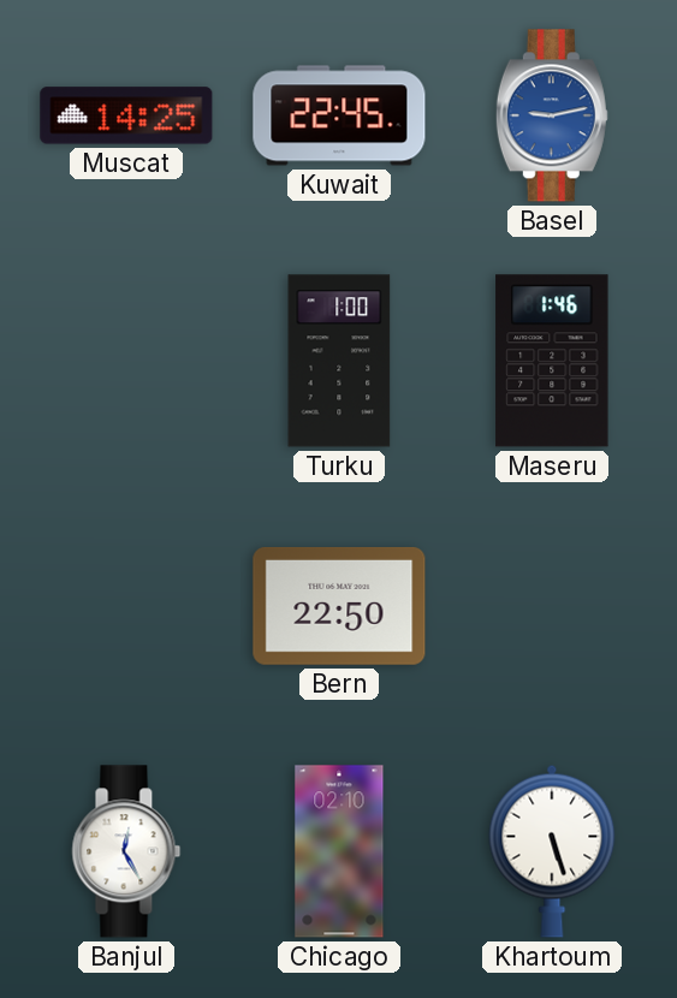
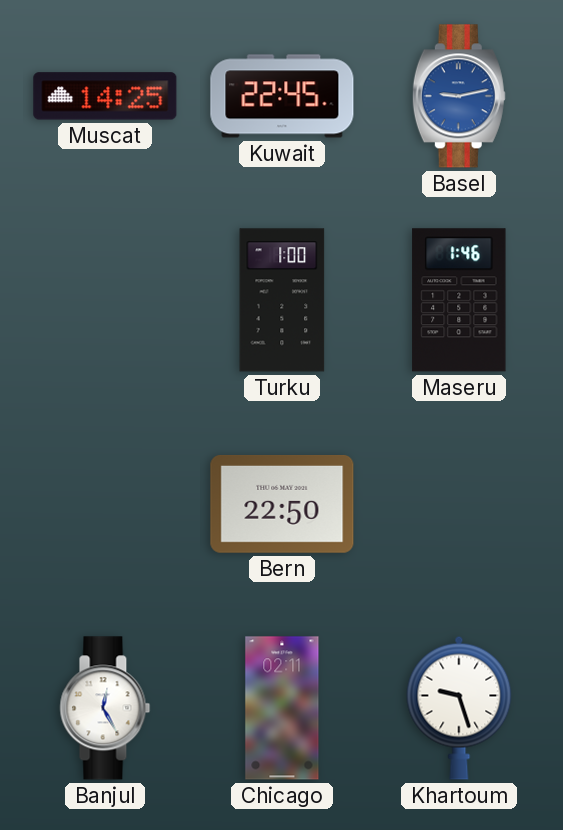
Chicago: 02:10 -> 02:11 (282, 708)
Khartoum: 5:27 -> 9:27 (459, 708)
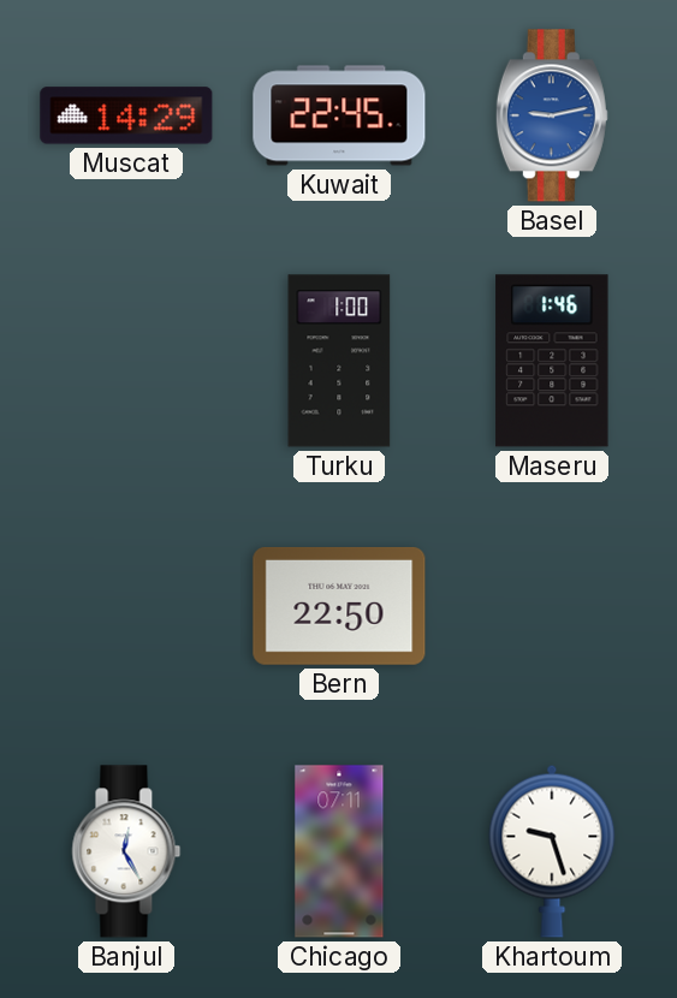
Muscat: 14:25 -> 14:29 (126, 115)
Chicago: 02:11 -> 07:11 (339, 851)
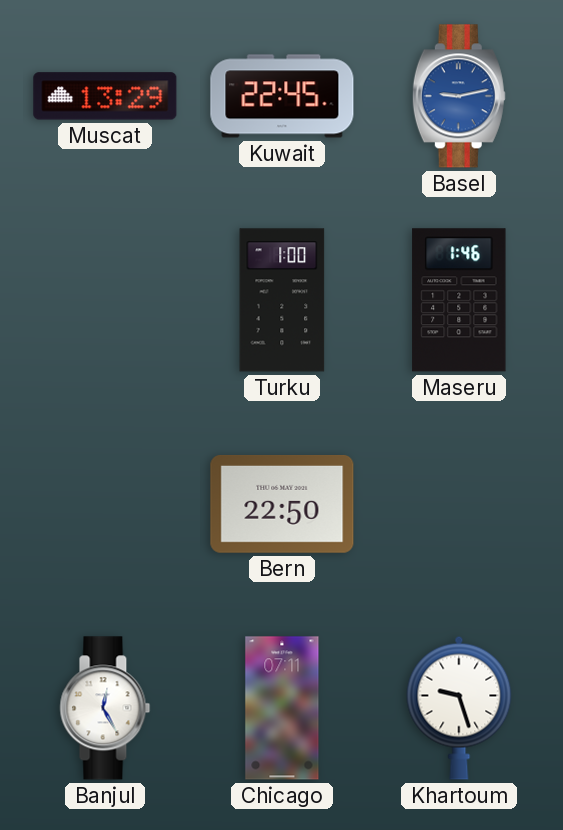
Muscat: 14:29 -> 13:29 (105, 96)
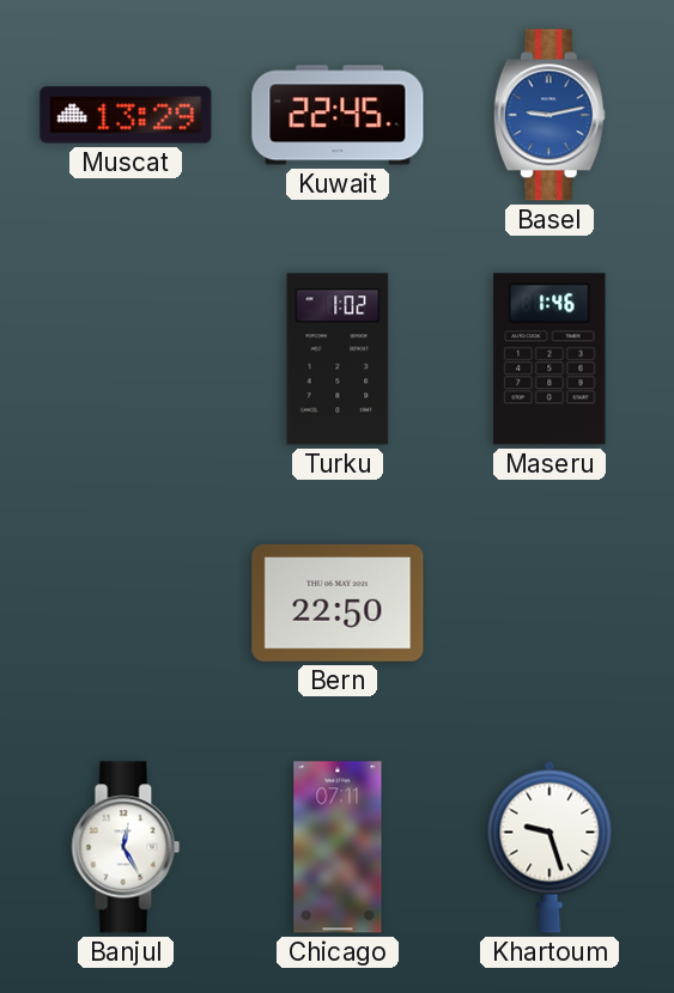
Turku: 1:00 -> 1:02 (338, 359)
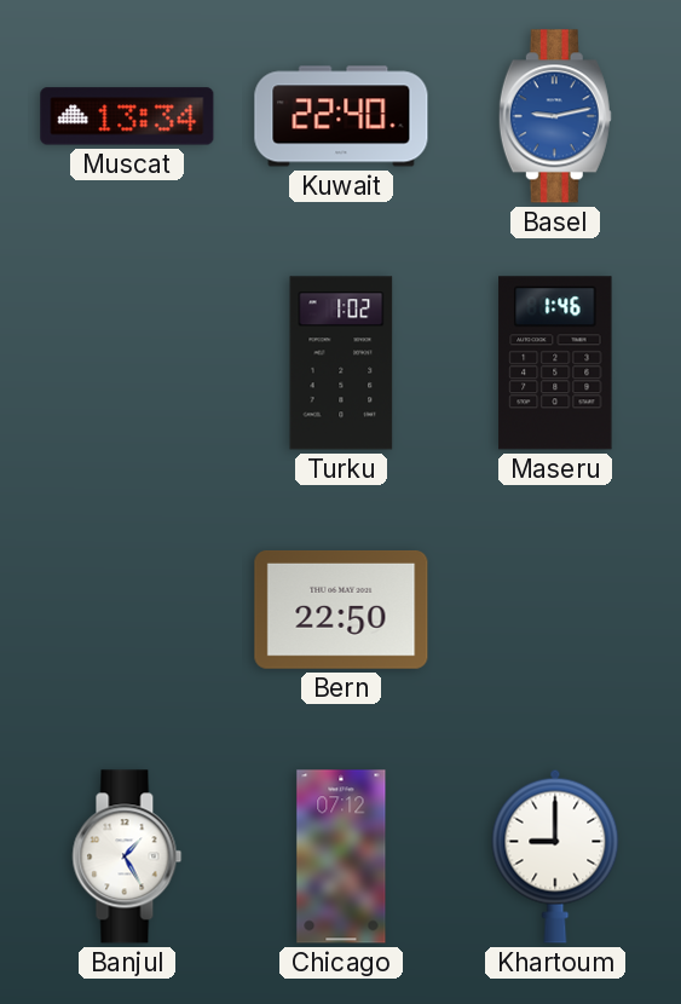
Muscat: 13:29 -> 13:34 (127, 116)
Kuwait: 22:45 -> 22:40 (341, 116)
Banjul: 12:25 -> 1:25 (127, 856)
Chicago: 07:11 -> 07:12 (341, 856)
Khartoum: 9:27 -> 9:00 (555, 856)
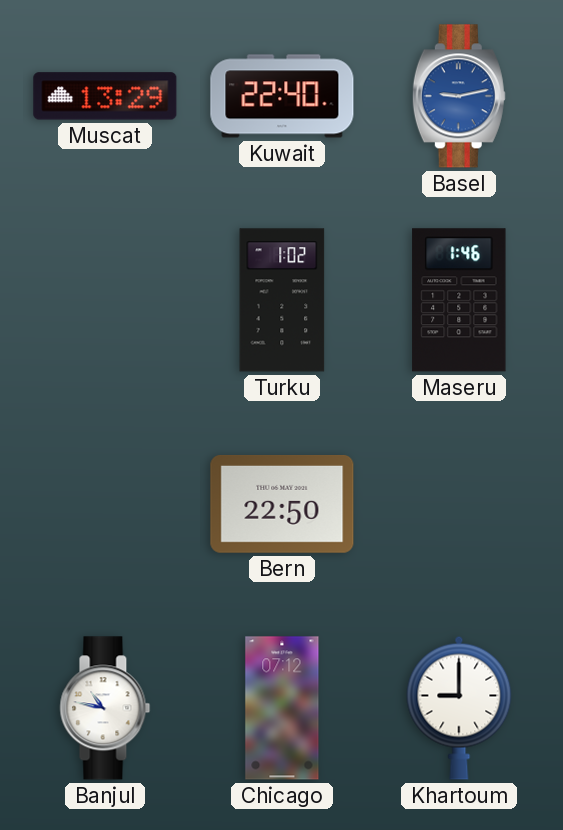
Muscat: 13:34 -> 13:29 (105, 96)
Banjul: 1:25 -> 10:47 (105, 708)
